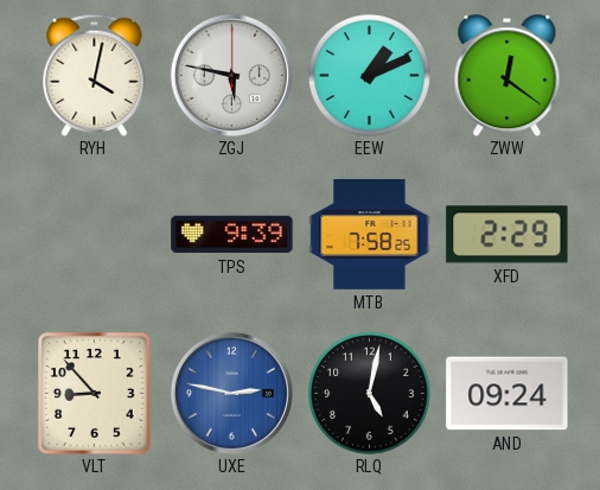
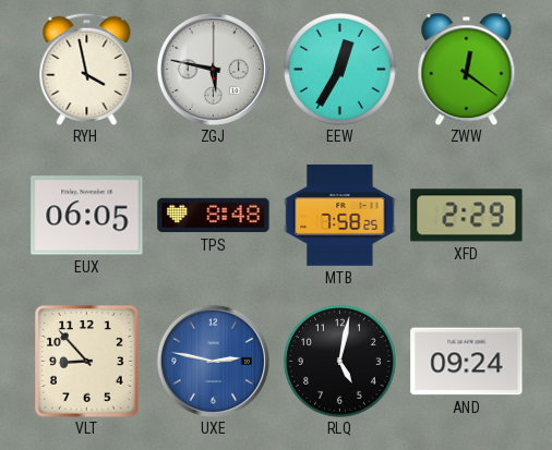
RYH: 4:02 -> 3:58 (87, 69)
EEW: 1:11 -> 12:35 (340, 70)
EUX: none -> 06:05 (87, 216)
TPS: 9:39 -> 8:48 (214, 216)
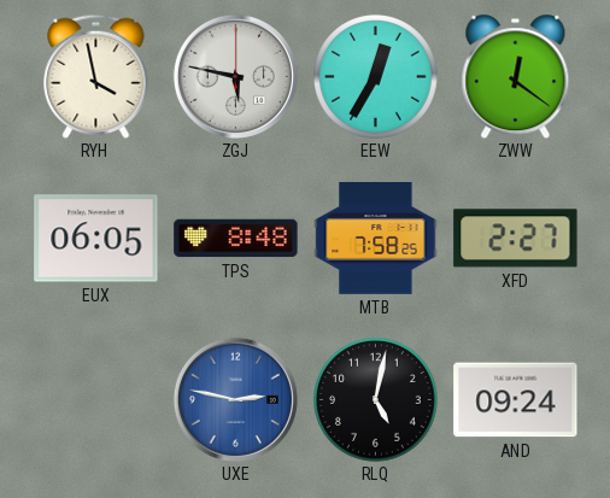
XFD: 2:29 -> 2:27 (516, 239)
VLT: 8:53 -> none (87, 362)
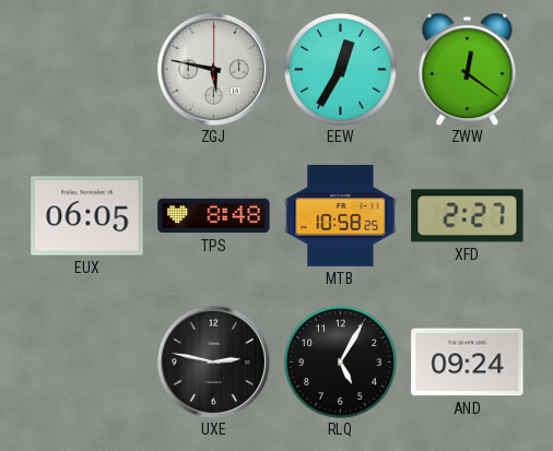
RYH: 3:58 -> none (96, 76)
MTB: 7:58 -> 10:58 (341, 215)
UXE dial: blue -> black (213, 361)
RLQ: 5:02 -> 5:05 (341, 363)
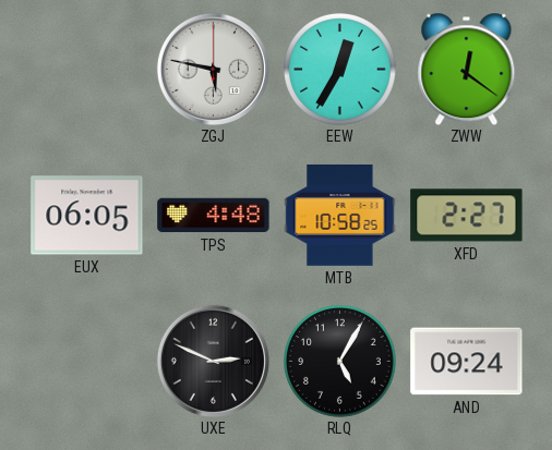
TPS: 8:48 -> 4:48 (214, 216)
UXE: 2:47 -> 2:49 (213, 361)
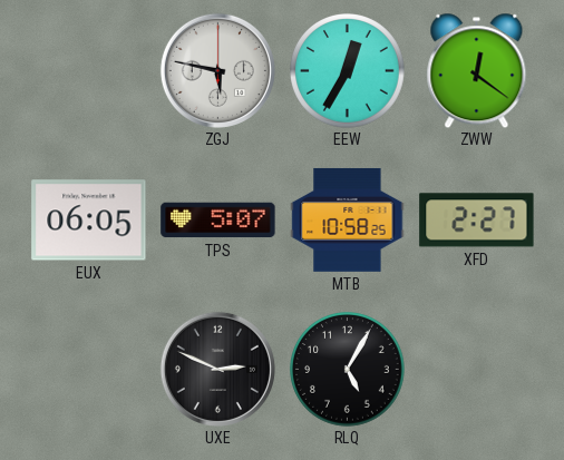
TPS: 4:48 -> 5:07 (218, 221)
AND: 09:24 -> none (467, 362)
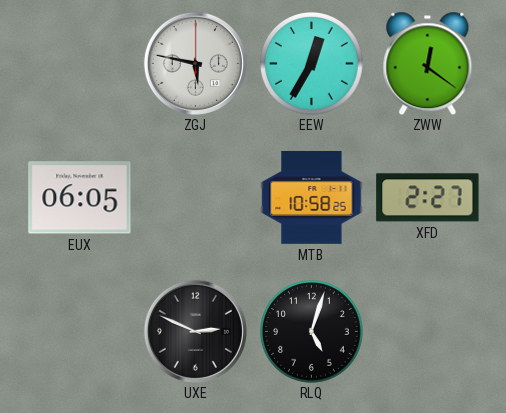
TPS: 5:07 -> none (218, 221)
RLQ: 5:05 -> 5:03 (312, 332)
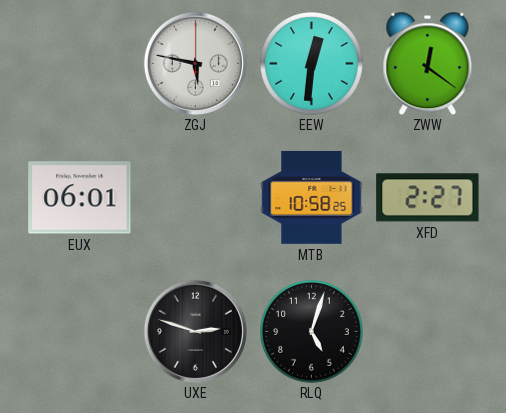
EEW: 12:35 -> 12:31 (312, 64)
EUX: 06:05 -> 06:01 (80, 198)
UXE: 2:49 -> 2:48 (195, 331)
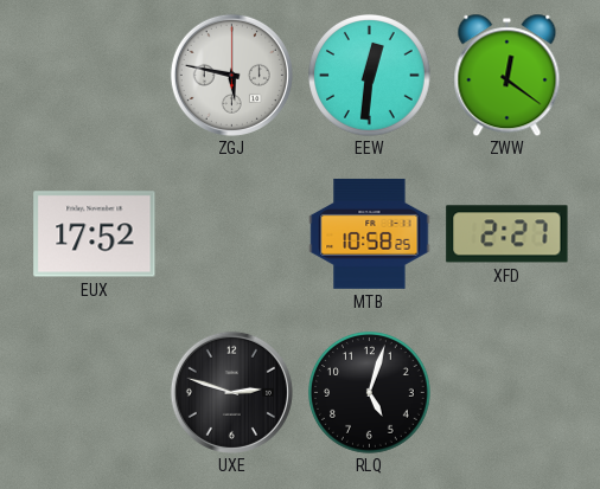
EUX: 06:01 -> 17:52 (95, 234)
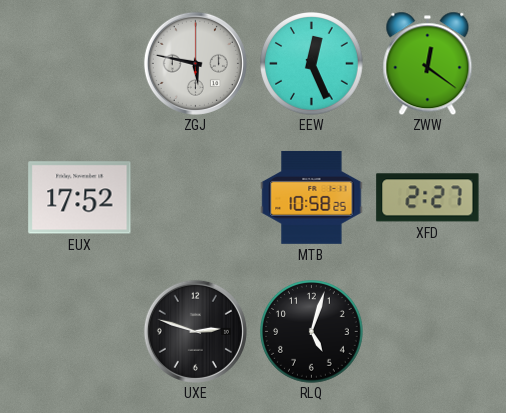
EEW: 12:31 -> 12:26 (312, 64)
